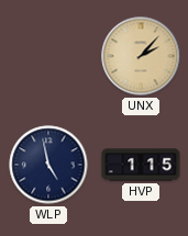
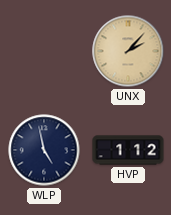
HVP: 1:15 -> 1:12 (128, 150)
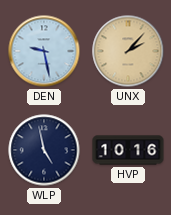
DEN: none -> 9:28 (44, 51)
HVP: 1:12 -> 10:16 (128, 150)
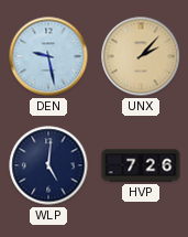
WLP: 4:58 -> 5:01 (48, 165)
HVP: 10:16 -> 7:26 (141, 165)
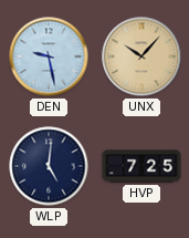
UNX: 2:07 -> 10:07 (141, 56)
HVP: 7:26 -> 7:25 (141, 166)
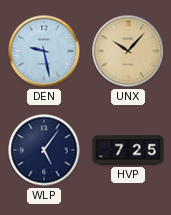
WLP: 5:01 -> 5:06 (44, 150)
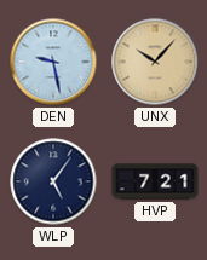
HVP: 7:25 -> 7:21 (155, 181)
